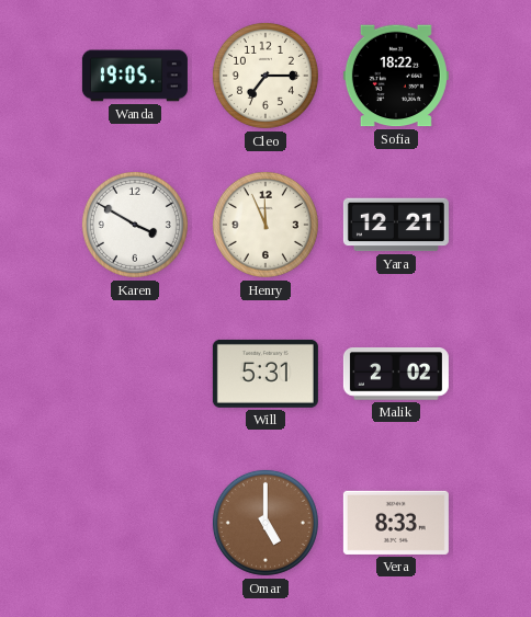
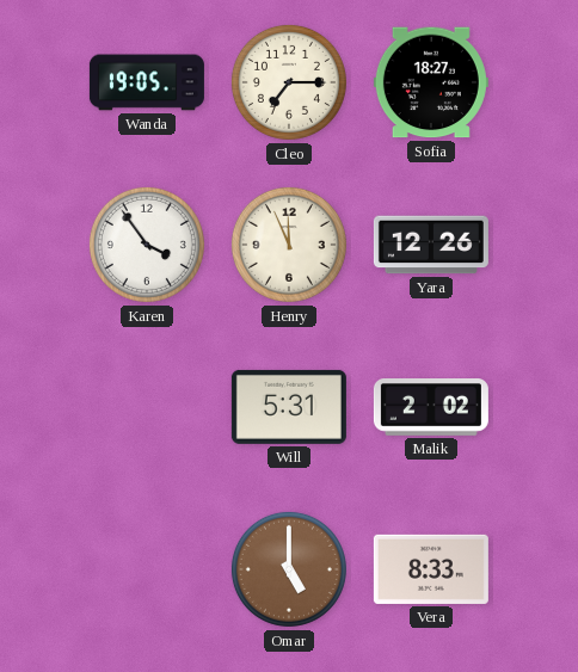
Sofia: 18:22 -> 18:27 (431, 82)
Karen: 3:50 -> 3:54 (147, 245)
Yara: 12:21 -> 12:26 (431, 245)
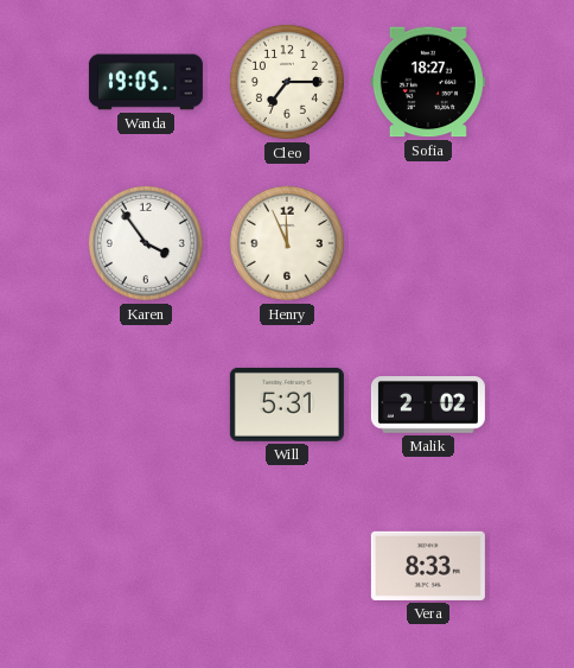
Yara: 12:26 -> none (431, 245)
Omar: 5:00 -> none (289, 569)
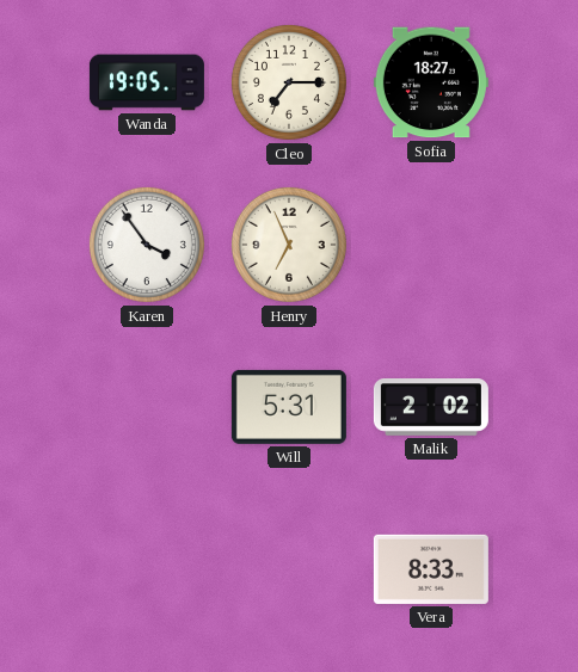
Henry: 11:56 -> 6:56 (289, 245)
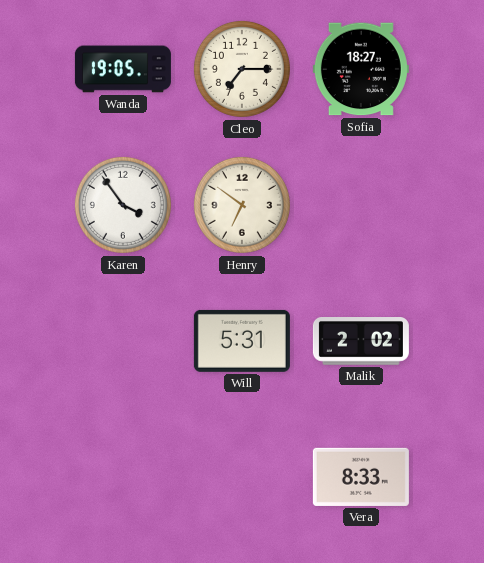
Henry: 6:56 -> 6:51 (242, 205)
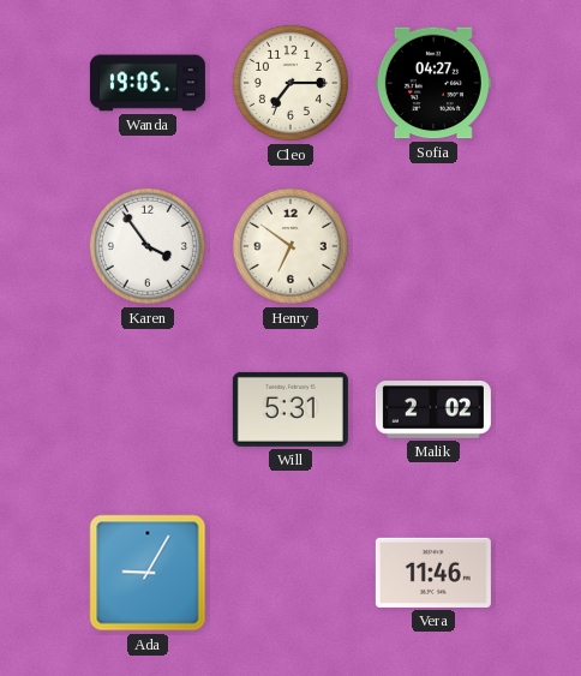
Sofia: 18:27 -> 04:27 (433, 83)
Ada: none -> 9:05 (148, 573)
Vera: 8:33 -> 11:46 (433, 573)
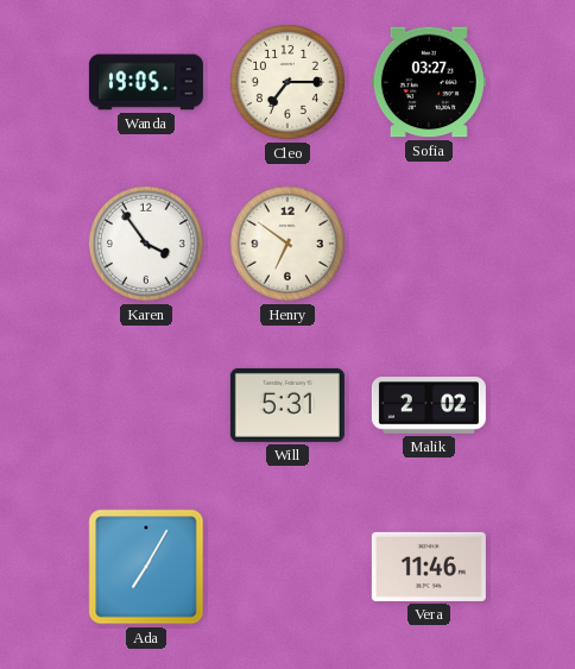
Sofia: 04:27 -> 03:27 (429, 82)
Ada: 9:05 -> 7:05 (146, 567)
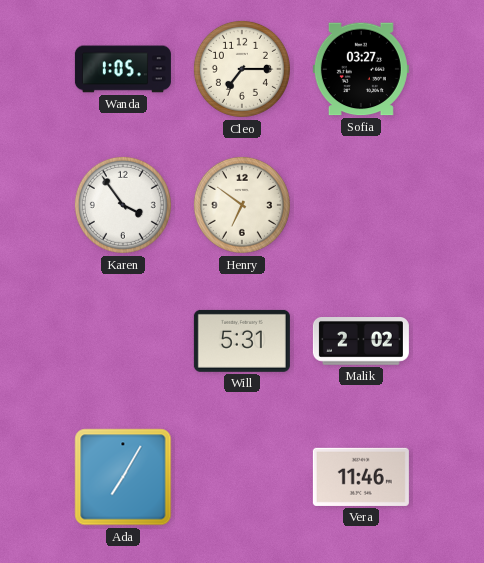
Wanda: 19:05 -> 1:05 (123, 69)
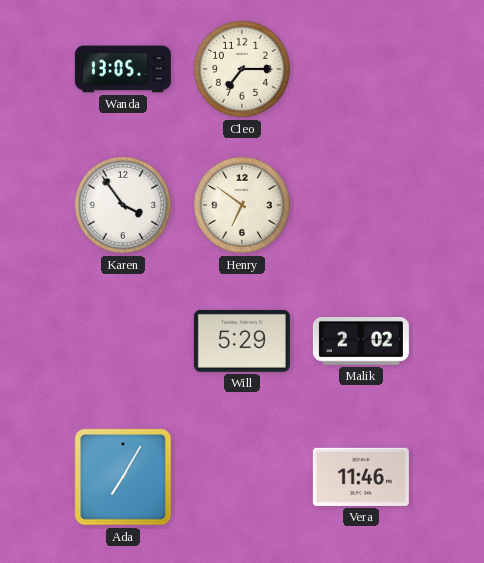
Wanda: 1:05 -> 13:05 (123, 69)
Sofia: 03:27 -> none (361, 69)
Will: 5:31 -> 5:29 (242, 341)
